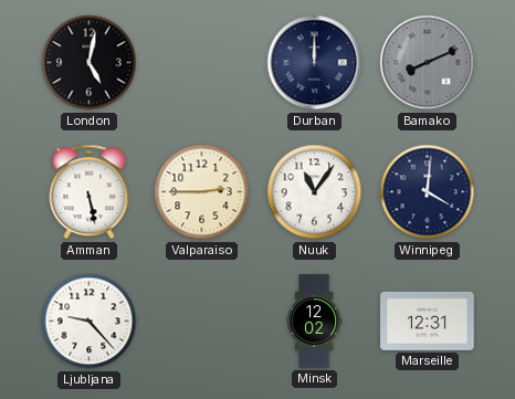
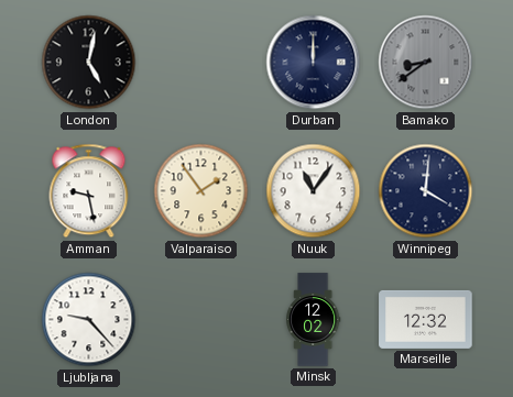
Bamako: 8:11 -> 8:39 (426, 63)
Amman: 5:28 -> 9:28 (89, 191)
Valparaiso: 2:45 -> 1:54 (201, 191)
Marseille: 12:31 -> 12:32 (426, 319)
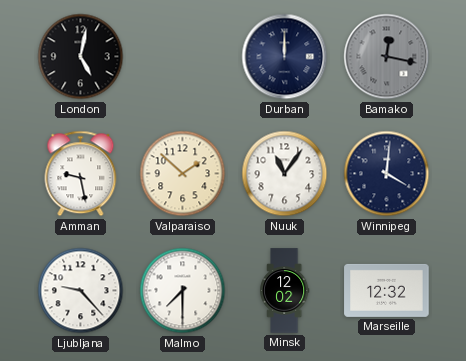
Bamako: 8:39 -> 12:17 (387, 57)
Valparaiso: 1:54 -> 1:52 (183, 174)
Malmo: none -> 7:30 (183, 291)
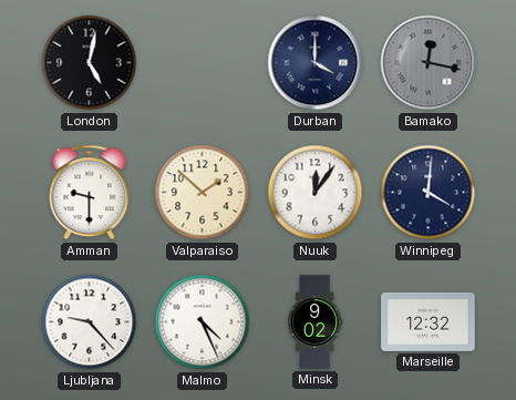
Durban: 12:00 -> 4:00 (316, 63)
Amman: 9:28 -> 9:30 (90, 193)
Nuuk: 11:06 -> 12:06 (316, 193)
Malmo: 7:30 -> 4:26 (203, 322)
Minsk: 12:02 -> 9:02 (314, 322)
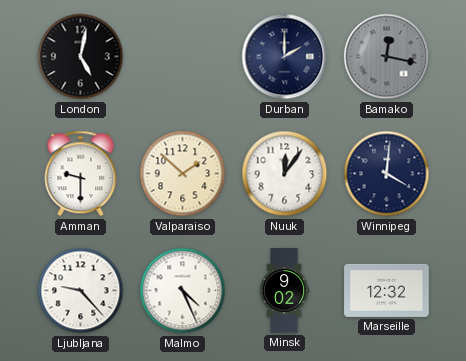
Durban: 4:00 -> 2:00 (285, 57)
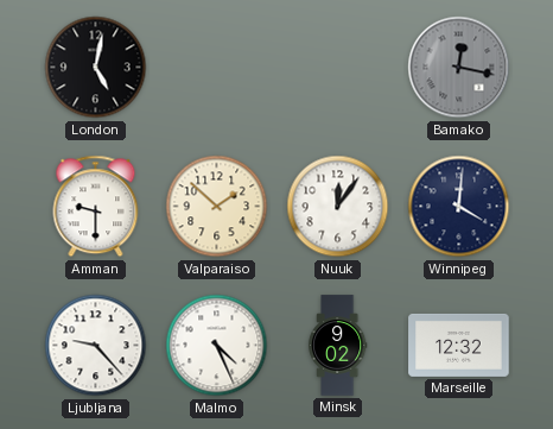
Durban: 2:00 -> none (285, 57)
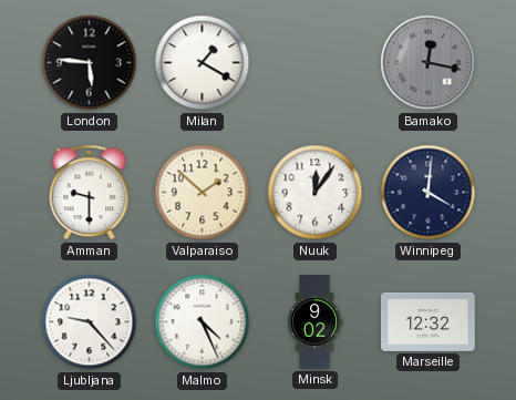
London: 5:02 -> 5:46 (90, 63)
Milan: none -> 1:20 (203, 63)
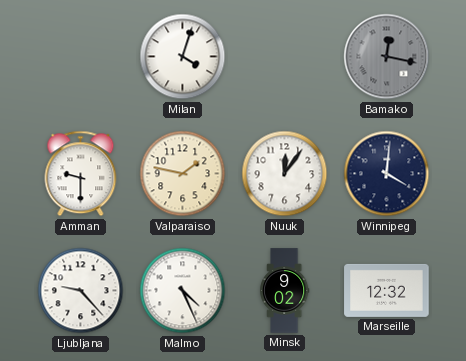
London: 5:46 -> none (90, 63)
Milan: 1:20 -> 4:03 (183, 57)
Valparaiso: 1:52 -> 1:47 (183, 174)
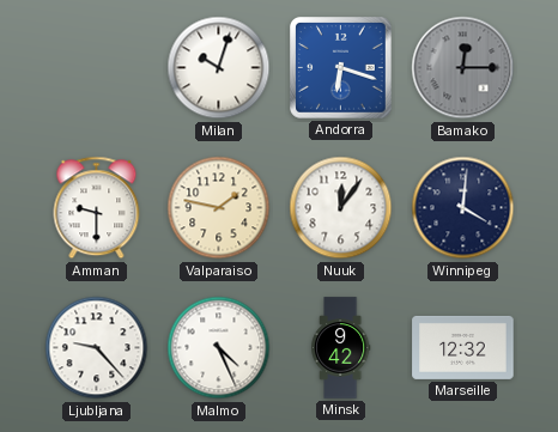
Milan: 4:03 -> 10:03 (219, 68)
Andorra: none -> 6:18 (341, 68)
Bamako: 12:17 -> 12:15 (463, 68)
Minsk: 9:02 -> 9:42 (340, 348)
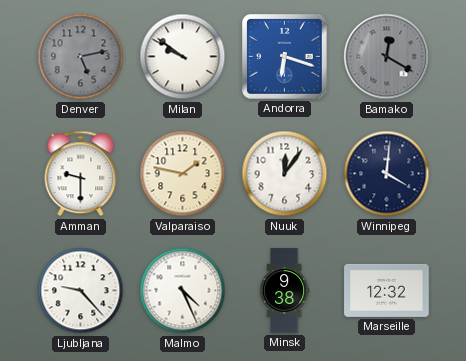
Denver: none -> 5:13 (81, 57)
Milan: 10:03 -> 9:51 (183, 57)
Bamako: 12:15 -> 12:20 (387, 57)
Minsk: 9:42 -> 9:38 (284, 291)
